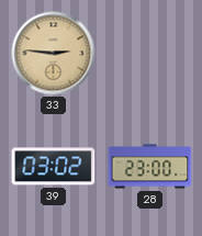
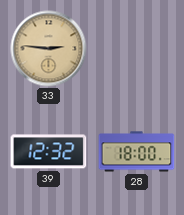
39: 03:02 -> 12:32 (49, 152)
28: 23:00 -> 18:00 (137, 152)
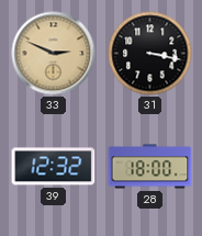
33: 2:46 -> 2:49 (54, 54)
31: none -> 3:17 (150, 54)
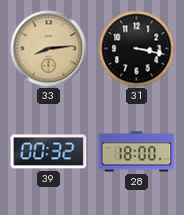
33: 2:49 -> 8:14 (49, 49)
39: 12:32 -> 00:32 (49, 152)
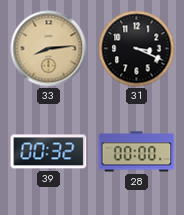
31: 3:17 -> 3:19 (137, 49)
28: 18:00 -> 00:00 (137, 152)
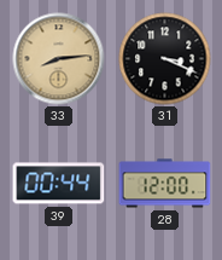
39: 00:32 -> 00:44 (59, 184)
28: 00:00 -> 12:00 (165, 184)
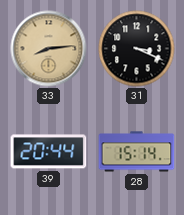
39: 00:44 -> 20:44 (49, 152)
28: 12:00 -> 15:14 (137, 152)
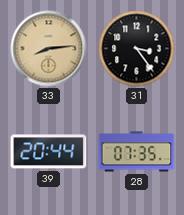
31: 3:19 -> 3:24 (137, 49)
28: 15:14 -> 07:35 (137, 152)
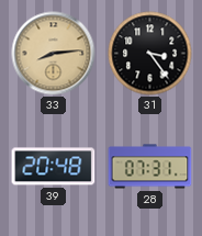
39: 20:44 -> 20:48 (54, 167)
28: 07:35 -> 07:31 (150, 167)
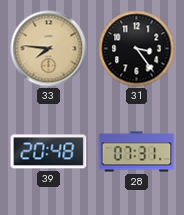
33: 8:14 -> 7:46 (49, 49)
